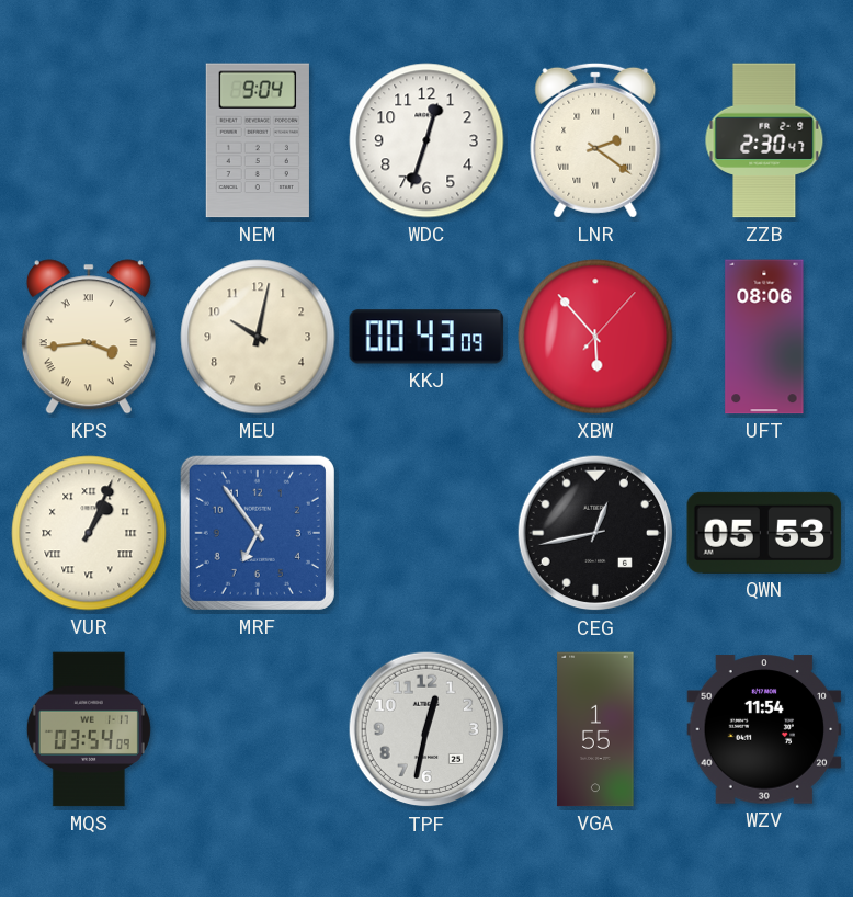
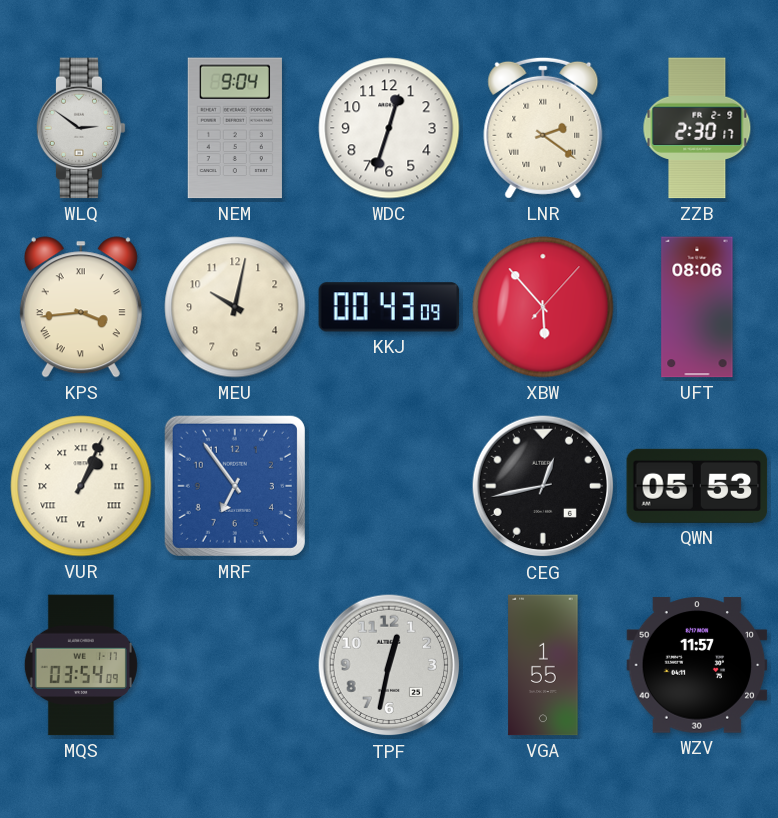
WLQ: none -> 2:51 (81, 128)
ZZB: 2:30:47 -> 2:30:17 (697, 128)
WZV: 11:54 -> 11:57 (697, 665)
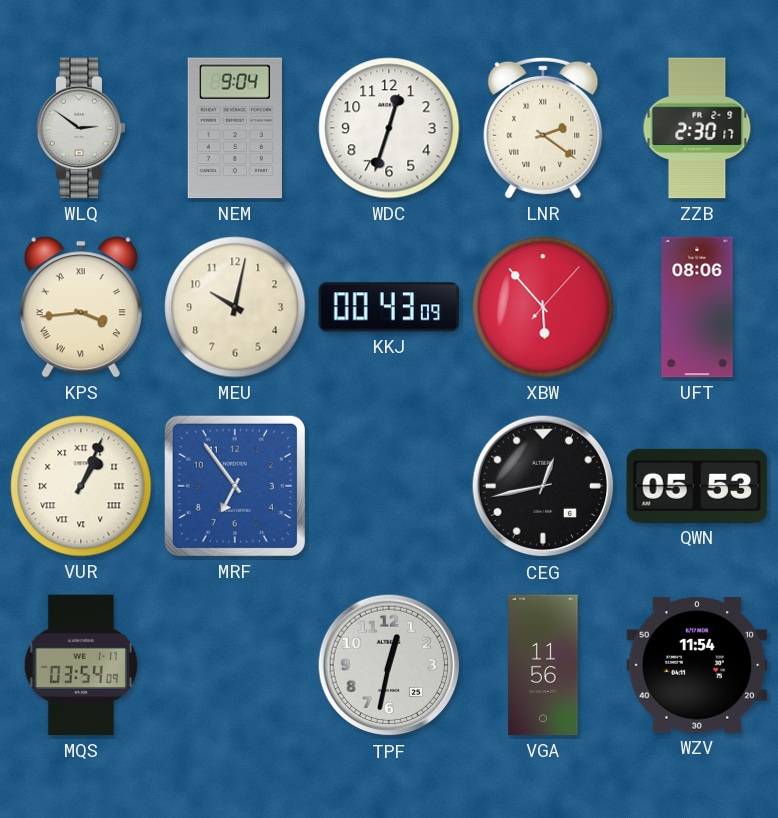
VGA: 1:55 -> 11:56 (543, 665)
WZV: 11:57 -> 11:54 (697, 665)
